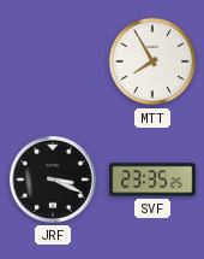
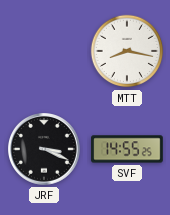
MTT: 7:55 -> 8:17 (127, 51)
SVF: 23:35 -> 14:55 (127, 149)
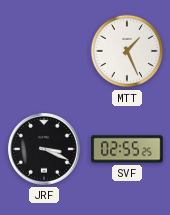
MTT: 8:17 -> 1:26 (127, 51)
SVF: 14:55 -> 02:55 (127, 149)
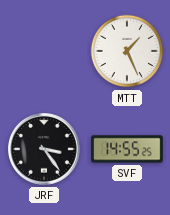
JRF: 3:19 -> 3:24 (45, 150)
SVF: 02:55 -> 14:55 (127, 149)
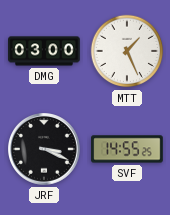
DMG: none -> 03:00 (44, 51)
JRF: 3:24 -> 3:19 (45, 150)
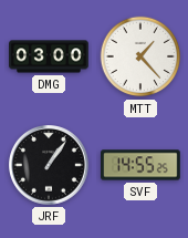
MTT: 1:26 -> 1:23 (140, 56)
JRF: 3:19 -> 1:06 (50, 166)
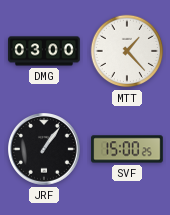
SVF: 14:55 -> 15:00 (127, 149)
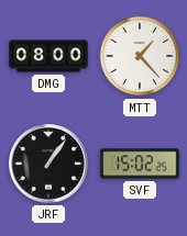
DMG: 03:00 -> 08:00 (48, 56)
SVF: 15:00 -> 15:02 (140, 164)
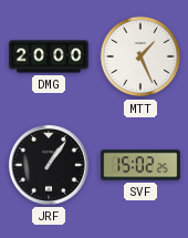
DMG: 08:00 -> 20:00 (49, 56)
MTT: 1:23 -> 1:26 (140, 56)
